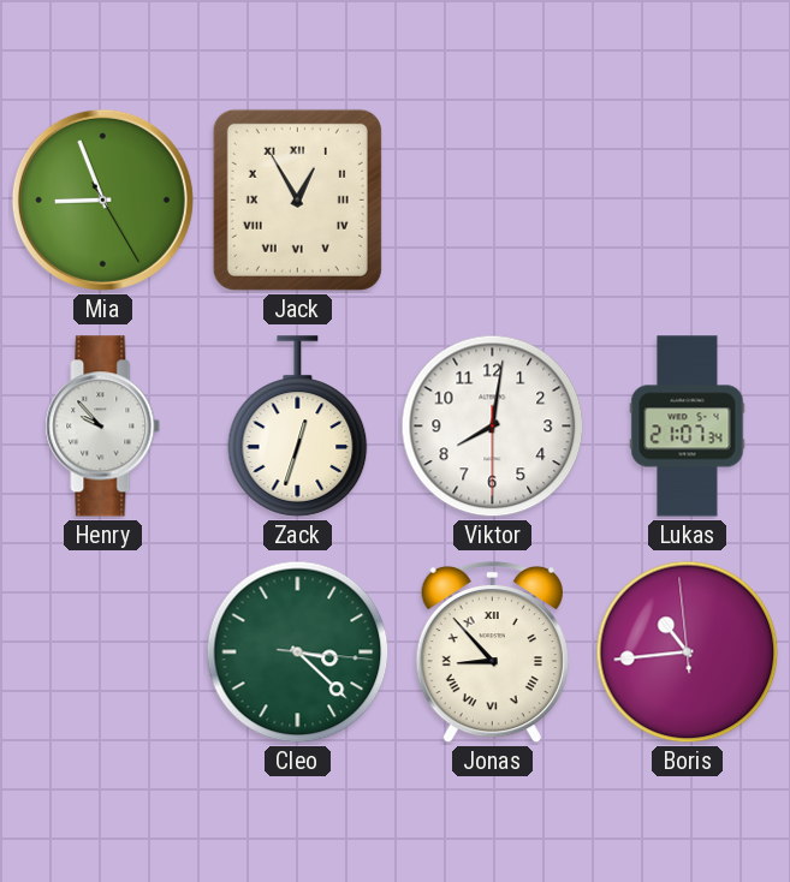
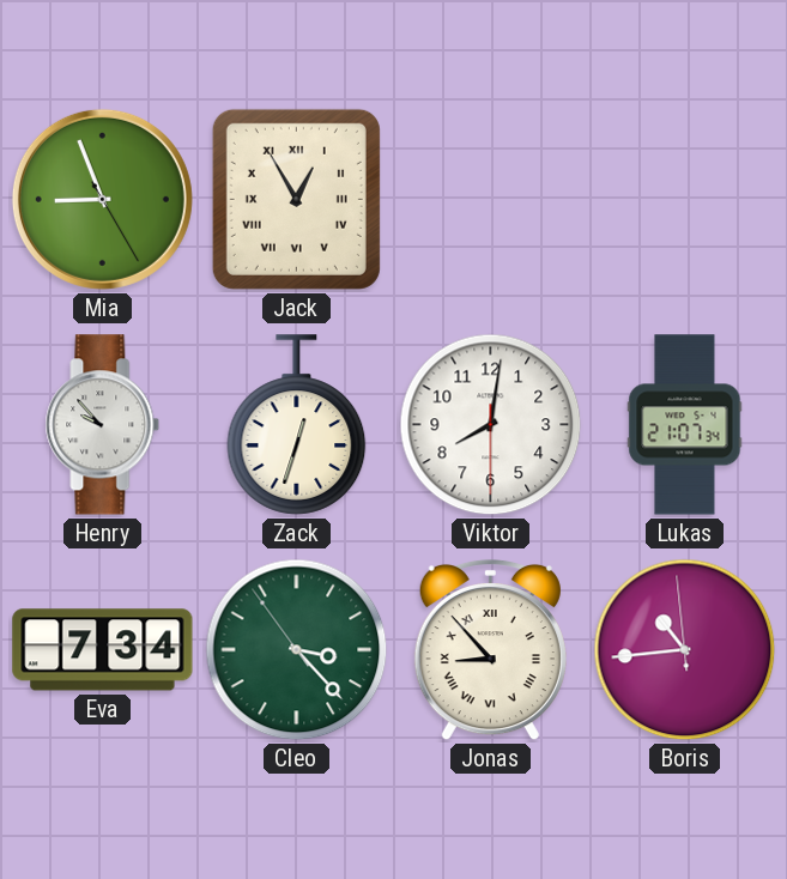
Eva: none -> 7:34 (103, 650)
Cleo: 3:22:16 -> 3:22:54 (297, 650)
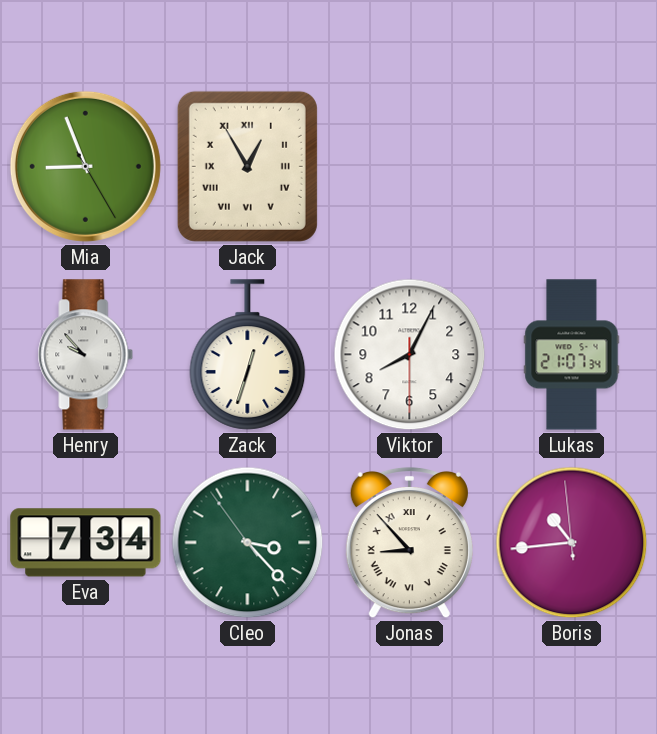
Viktor: 8:01 -> 8:04 (410, 355)
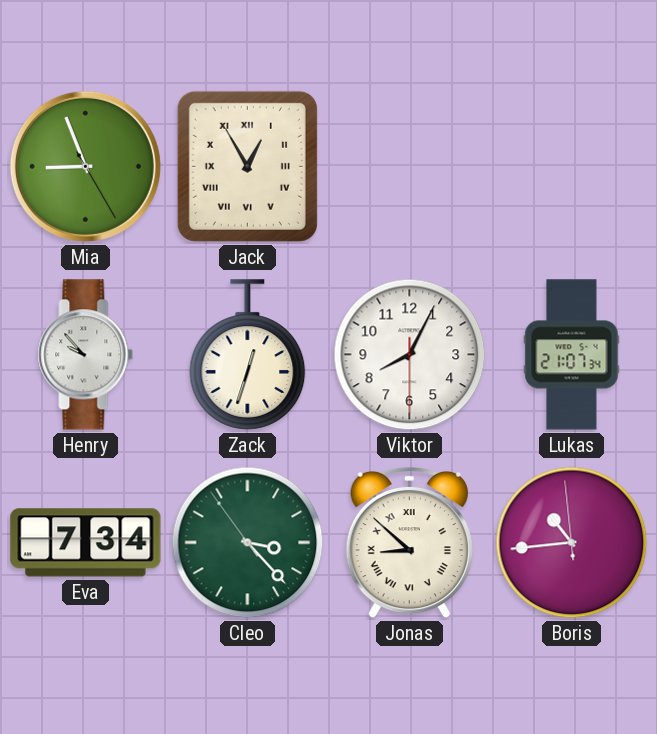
Jonas: 8:53 -> 8:52 (409, 543)
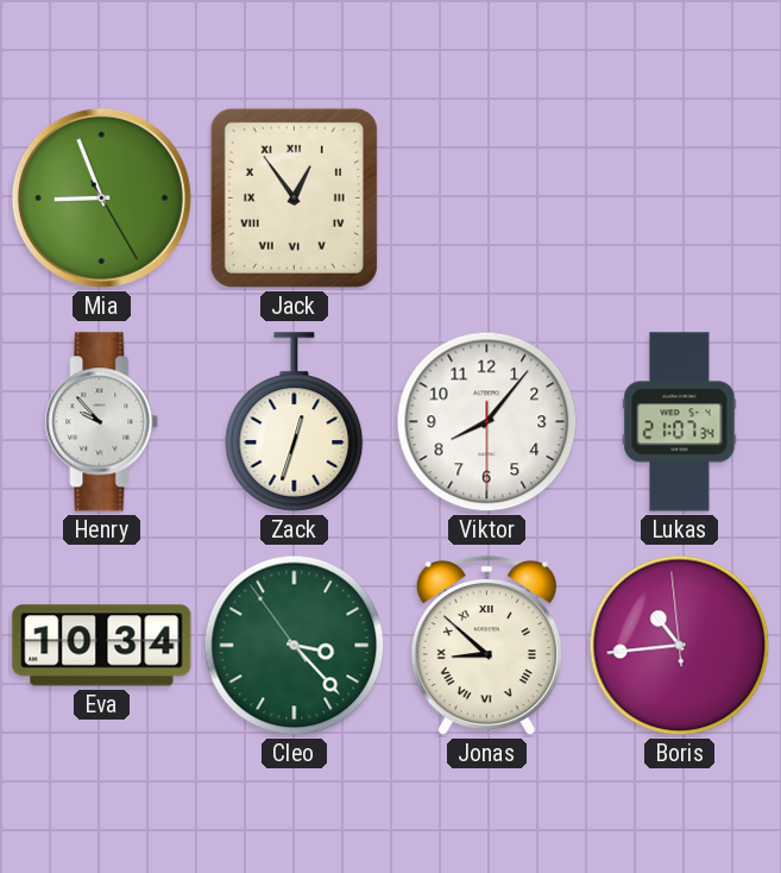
Jack: 12:55 -> 12:54 (294, 197)
Viktor: 8:04 -> 8:06 (487, 422)
Eva: 7:34 -> 10:34 (102, 646)
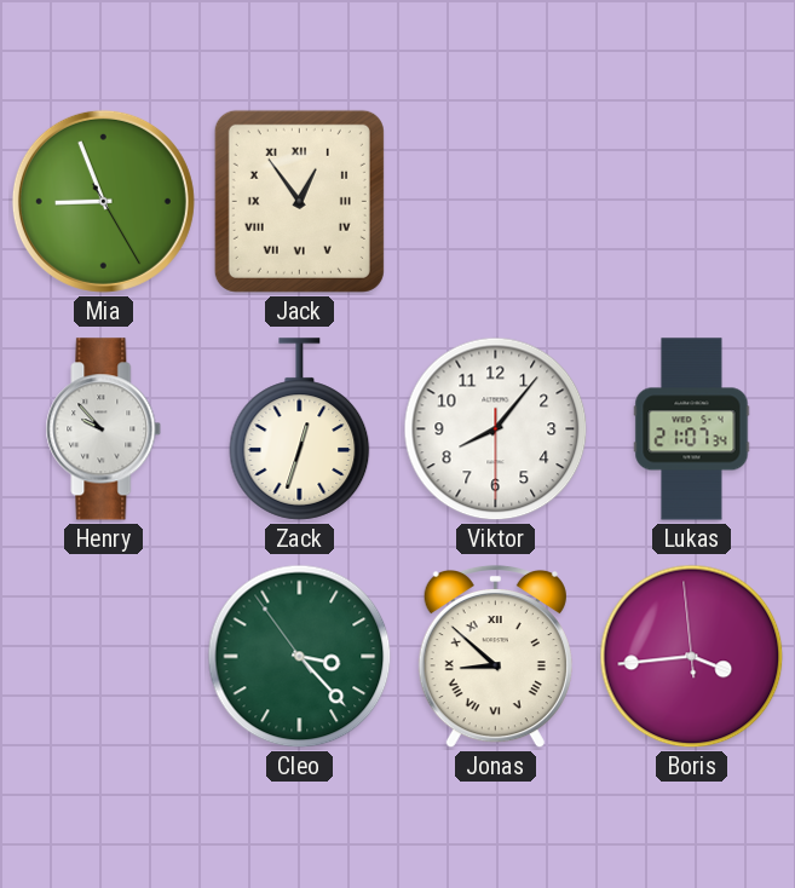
Eva: 10:34 -> none (102, 646)
Boris: 10:43 -> 3:43 (692, 657)
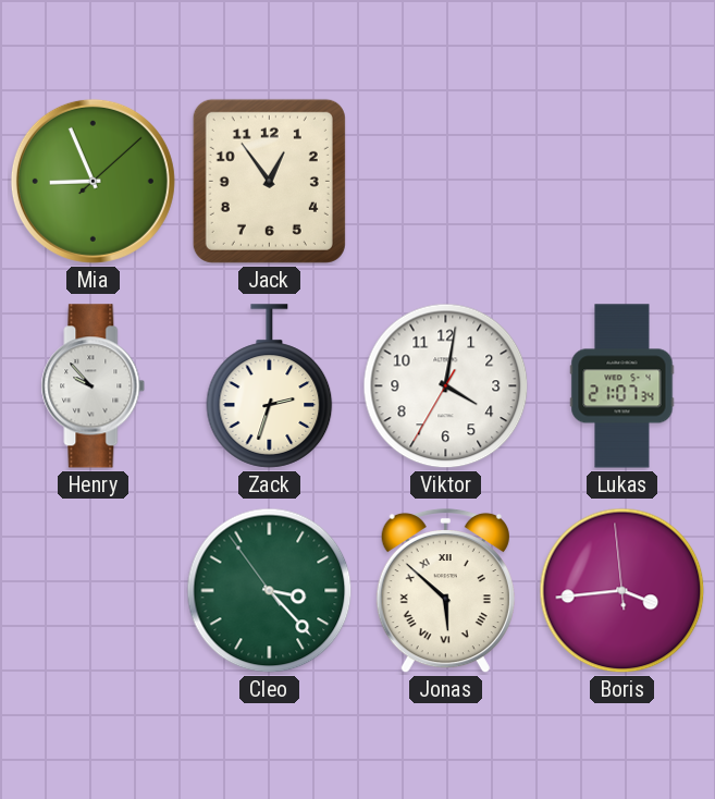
Mia: 8:56:25 -> 8:56:08 (93, 181)
Jack numerals: Roman -> Arabic (269, 181)
Zack: 12:33 -> 2:33 (270, 386)
Viktor: 8:06 -> 4:01 (446, 386)
Jonas: 8:52 -> 5:52 (445, 591)
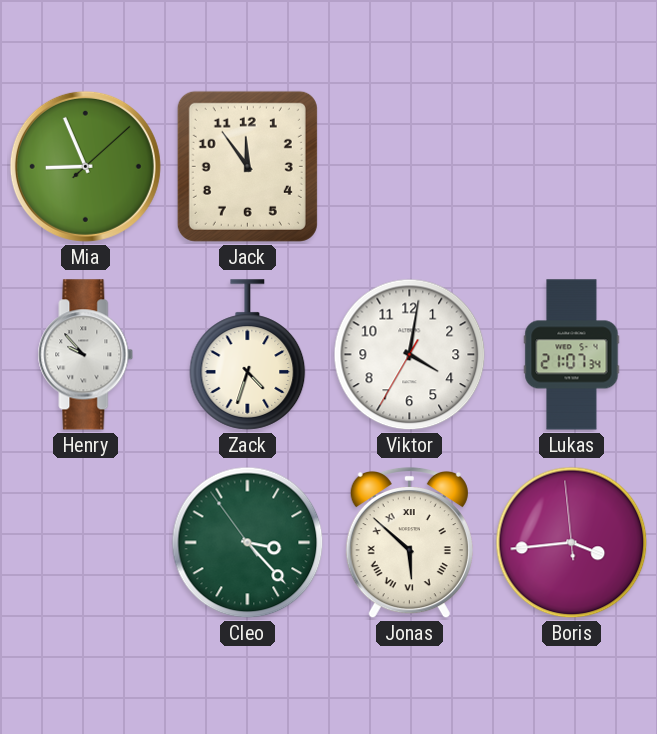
Jack: 12:54 -> 11:54 (247, 166)
Zack: 2:33 -> 4:33 (248, 355)
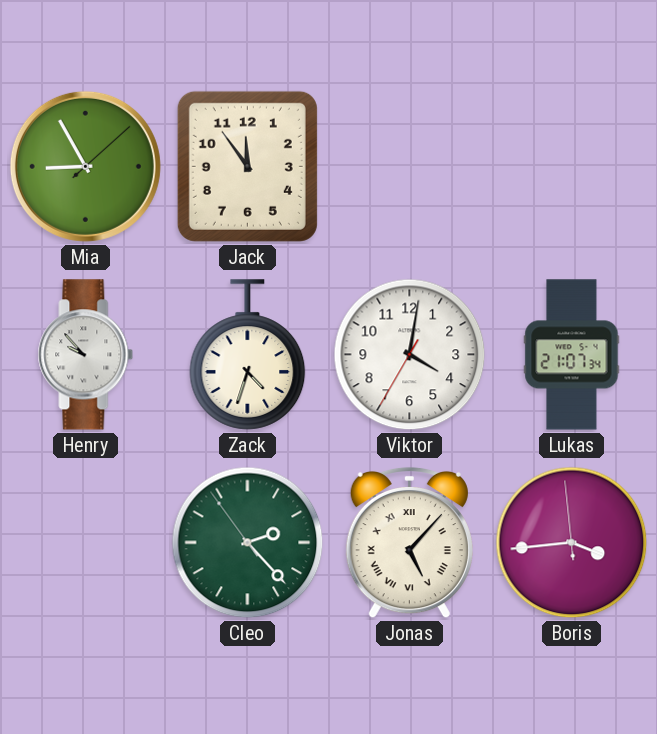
Mia: 8:56 -> 8:55 (85, 166)
Cleo: 3:22 -> 2:22 (248, 543)
Jonas: 5:52 -> 5:07 (409, 543)
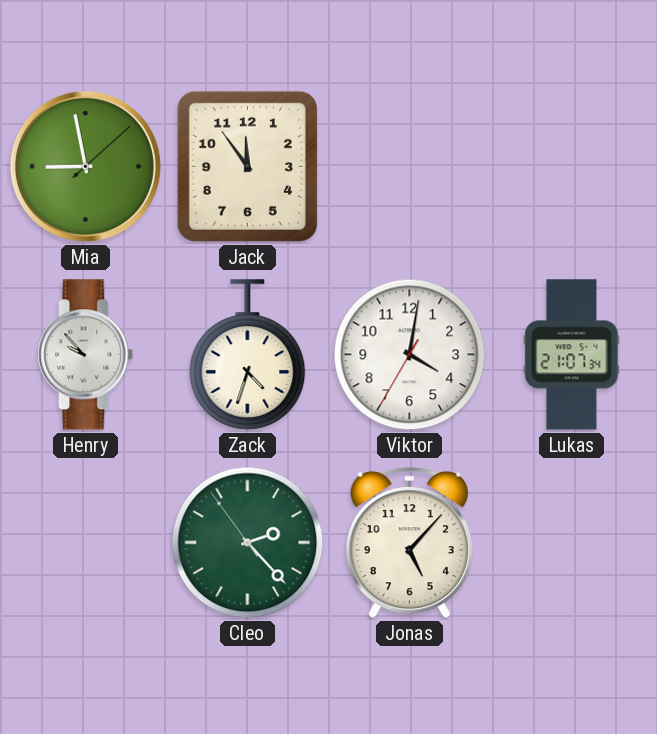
Mia: 8:55 -> 8:58 (85, 166)
Jonas numerals: Roman -> Arabic (409, 543)
Boris: 3:43 -> none (572, 543)
